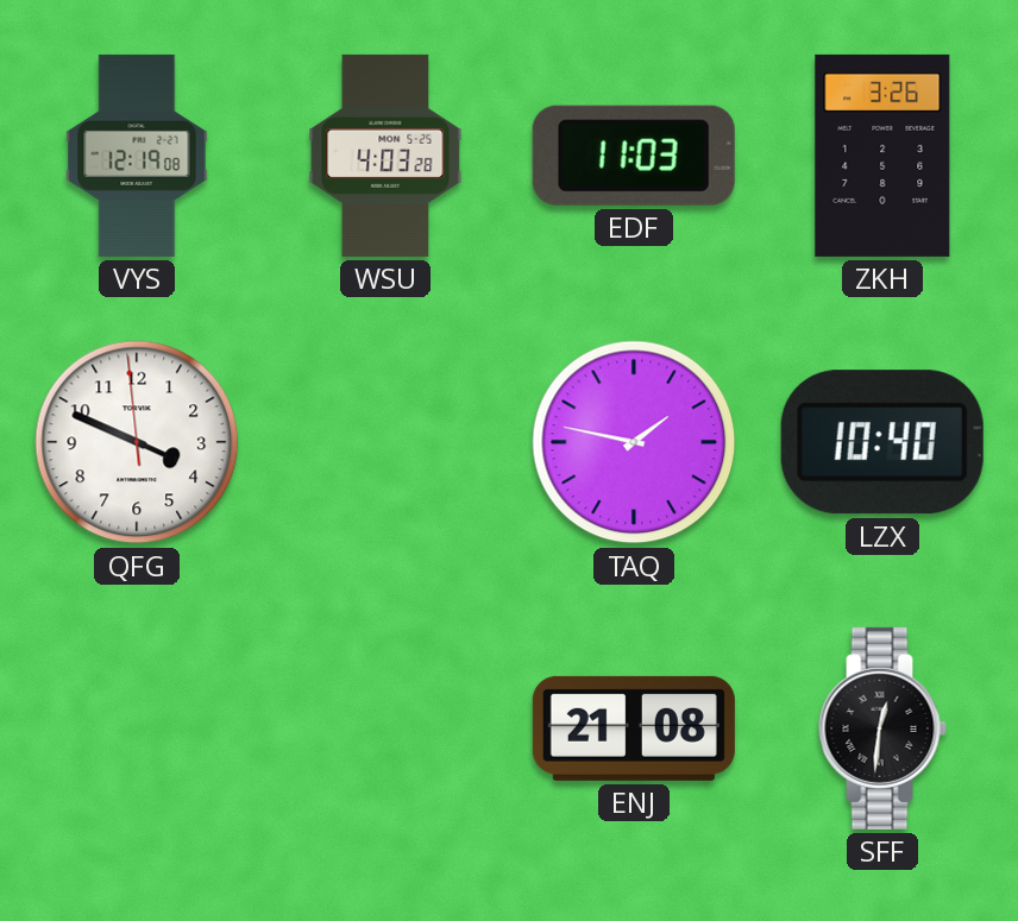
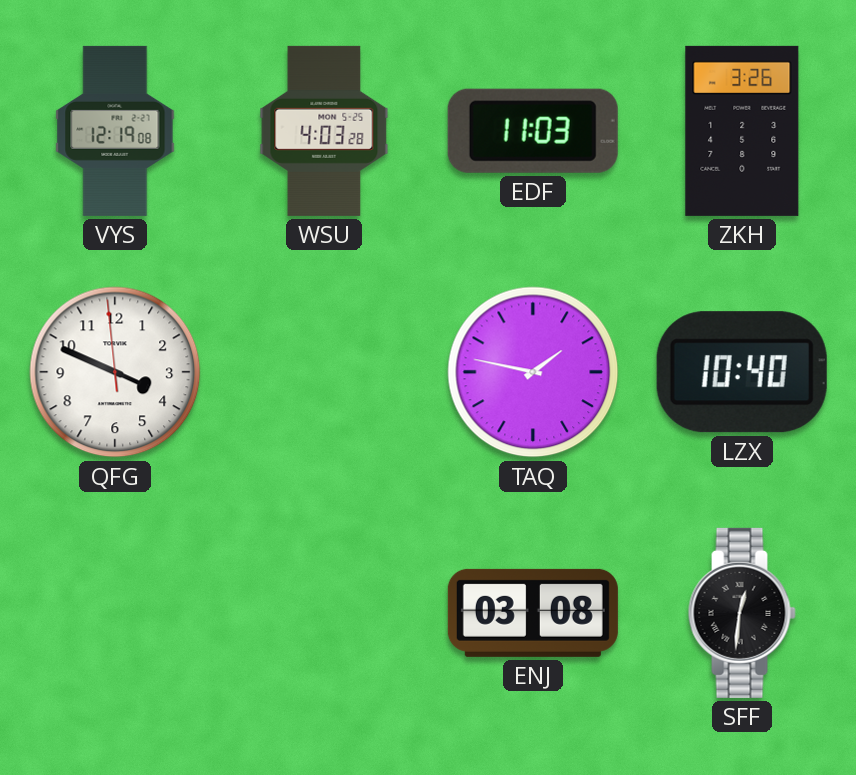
ENJ: 21:08 -> 03:08 (533, 613)
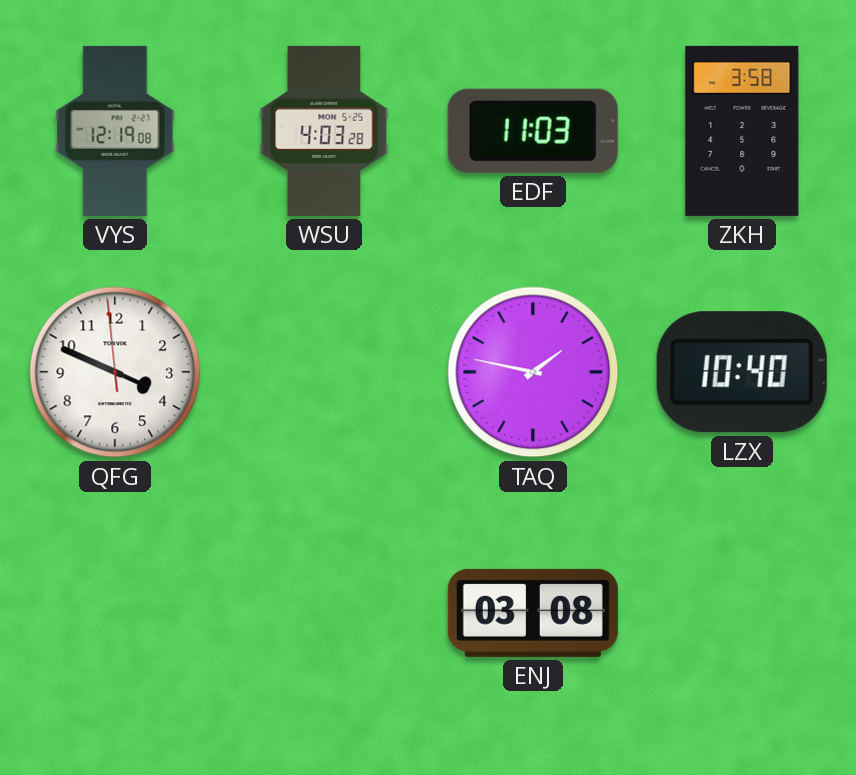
ZKH: 3:26 -> 3:58 (742, 131)
SFF: 12:31 -> none (742, 613)
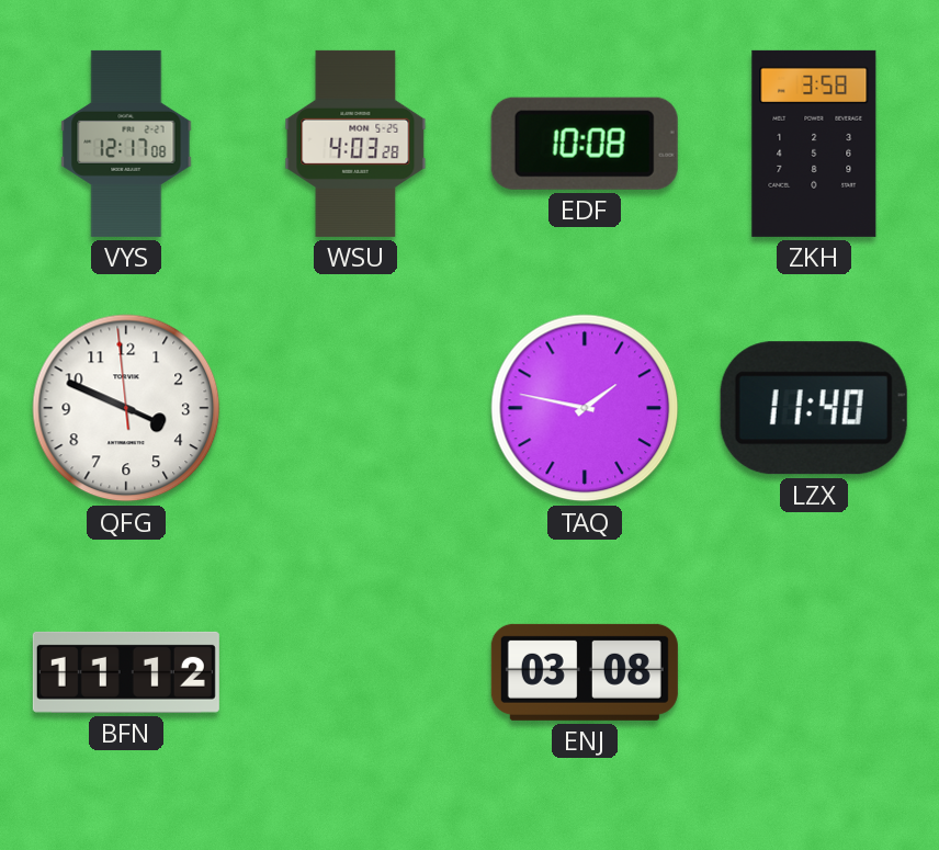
VYS: 12:19 -> 12:17 (126, 144)
EDF: 11:03 -> 10:08 (585, 144)
LZX: 10:40 -> 11:40 (814, 408)
BFN: none -> 11:12 (126, 672)
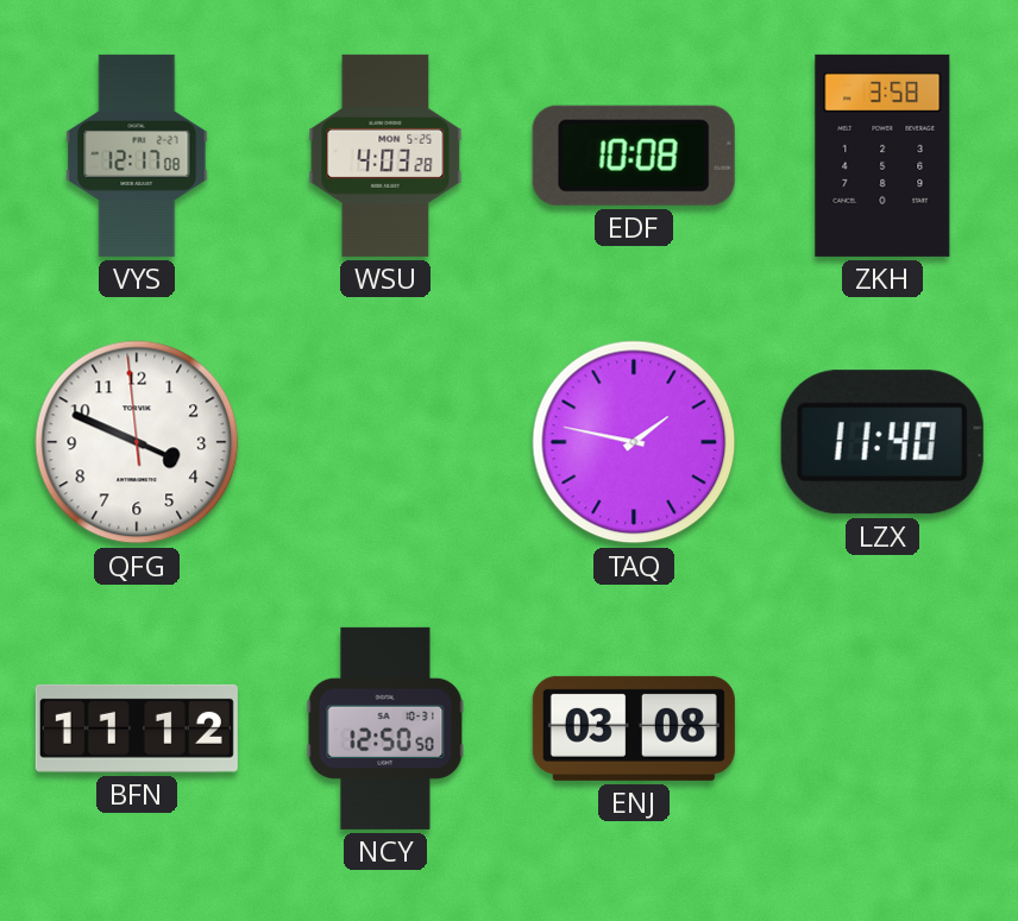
NCY: none -> 12:50 (385, 728)
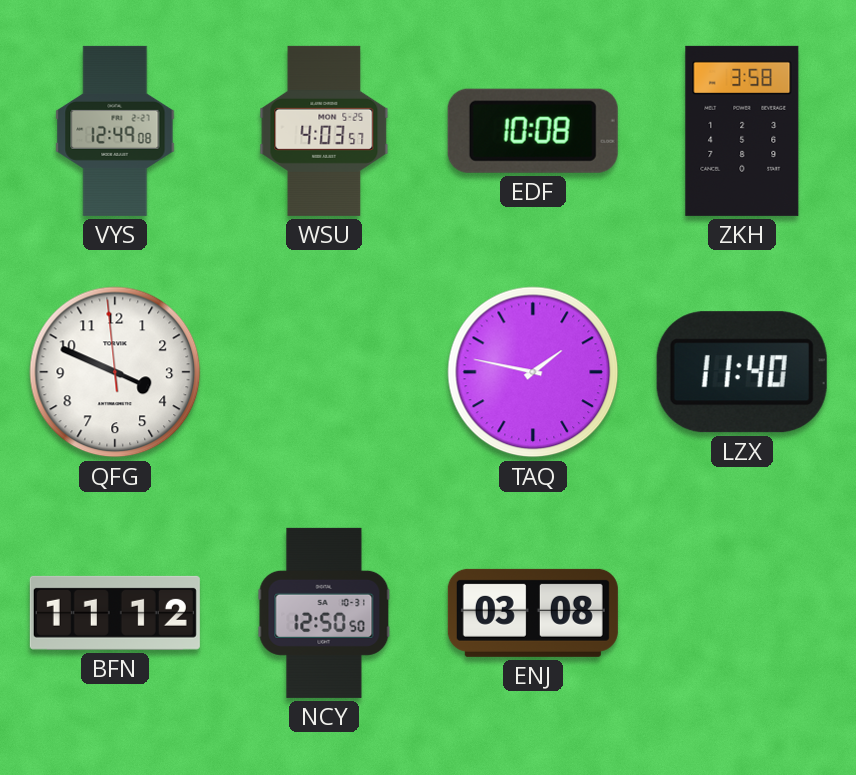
VYS: 12:17 -> 12:49 (115, 131)
WSU: 4:03:28 -> 4:03:57 (324, 131)
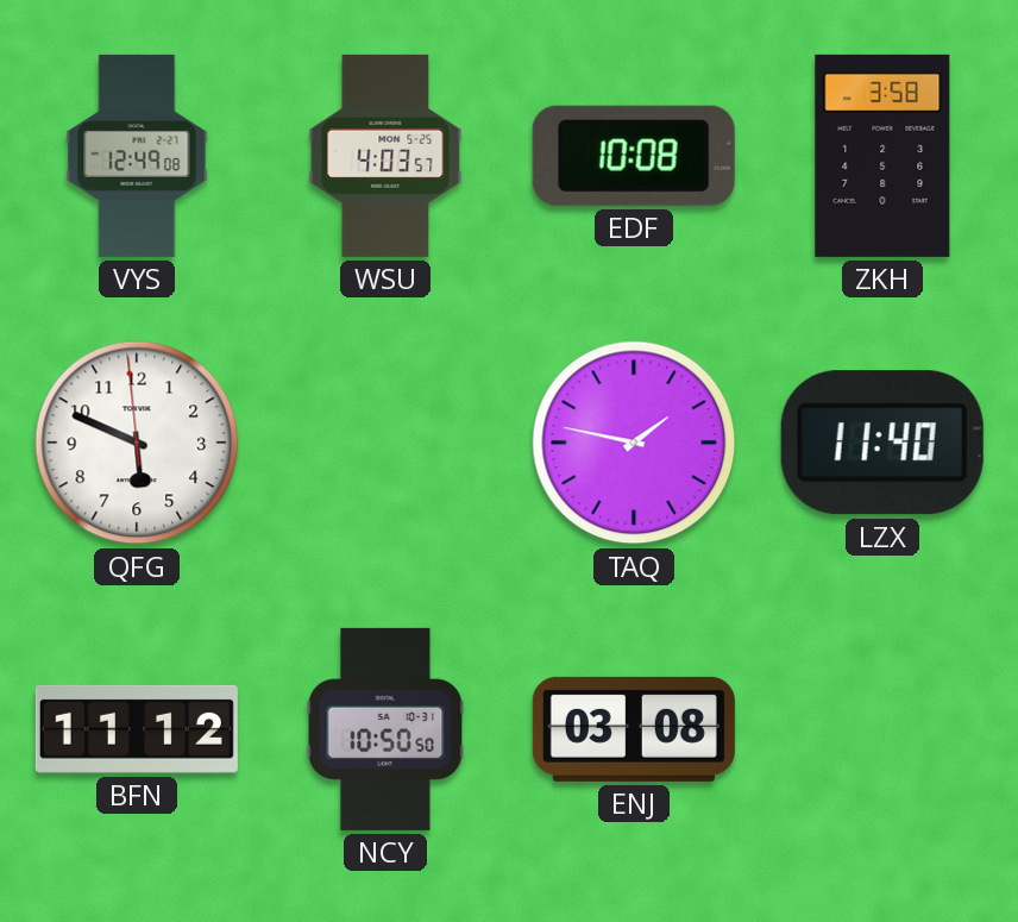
QFG: 3:48 -> 5:48 (137, 443)
NCY: 12:50 -> 10:50 (385, 729)
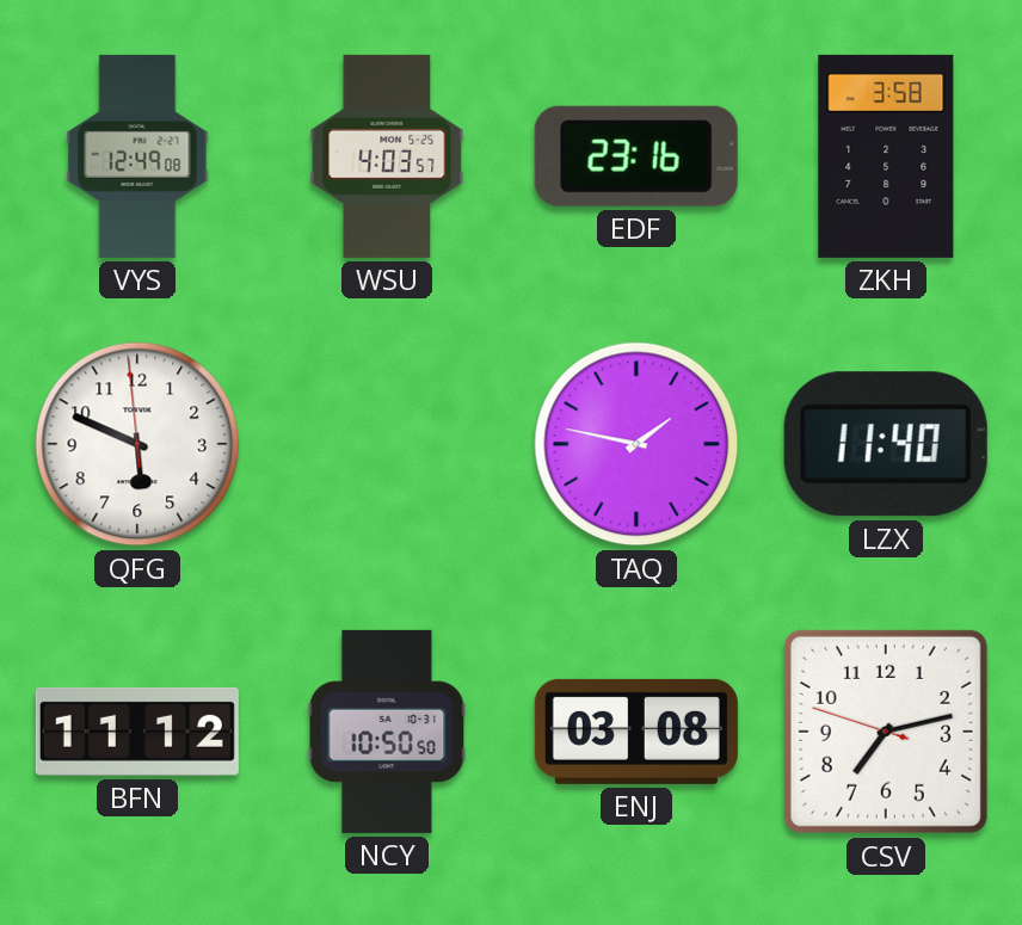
EDF: 10:08 -> 23:16 (636, 156)
CSV: none -> 7:12 (886, 732)
